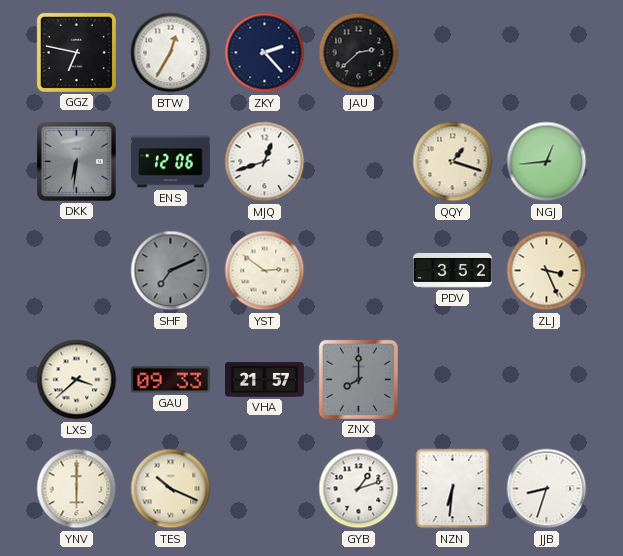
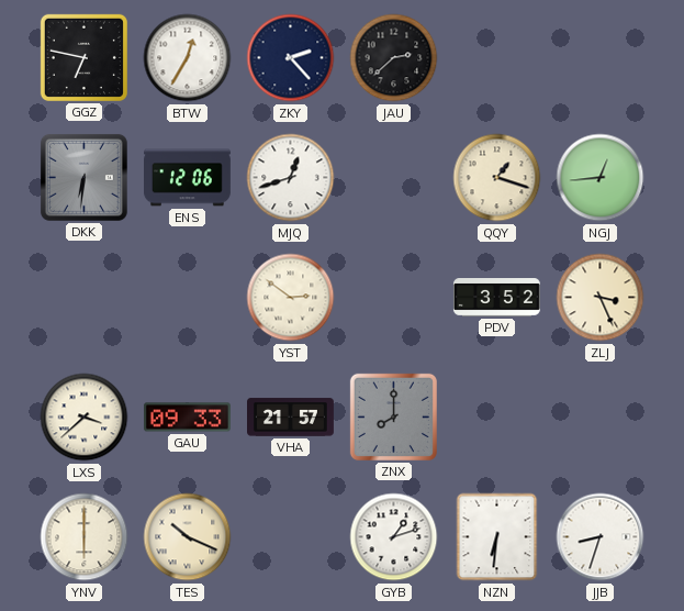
SHF: 7:11 -> none (171, 271)
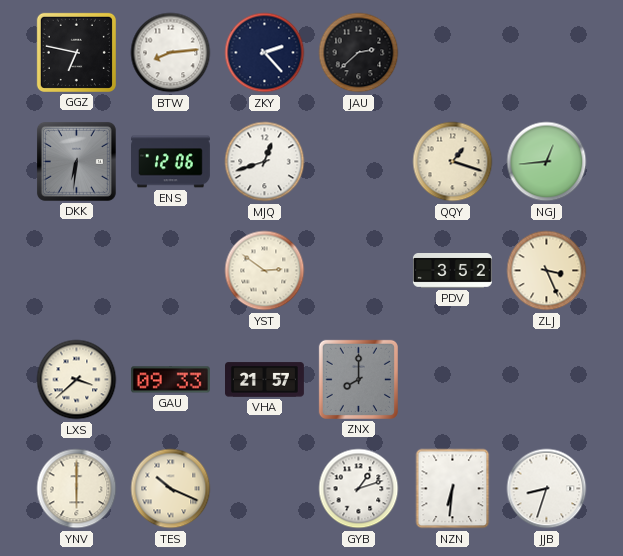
BTW: 12:35 -> 8:14 (171, 53)
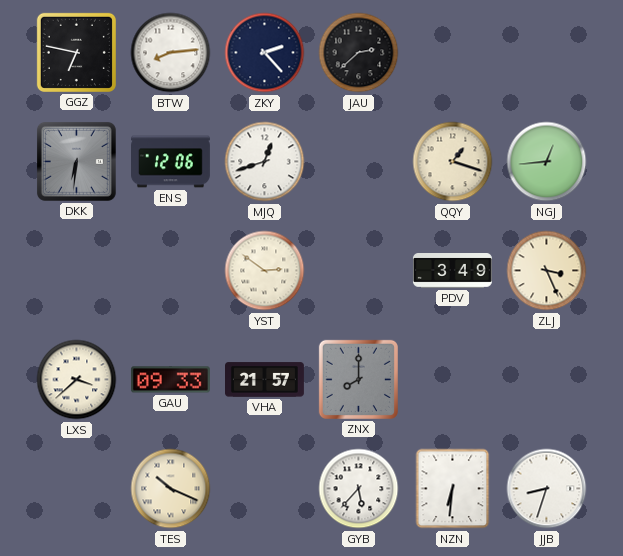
PDV: 3:52 -> 3:49 (452, 271)
YNV: 6:00 -> none (77, 489)
GYB: 1:12 -> 5:37 (359, 489)
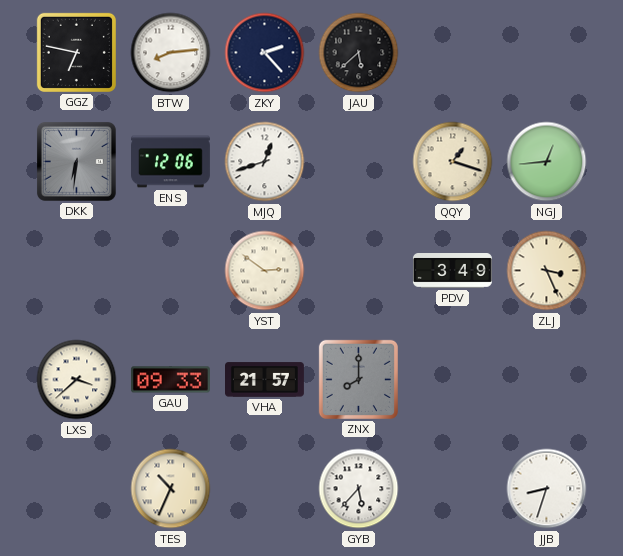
JAU: 2:38 -> 5:38 (359, 53)
TES: 10:19 -> 10:34 (171, 489)
NZN: 6:31 -> none (453, 489)
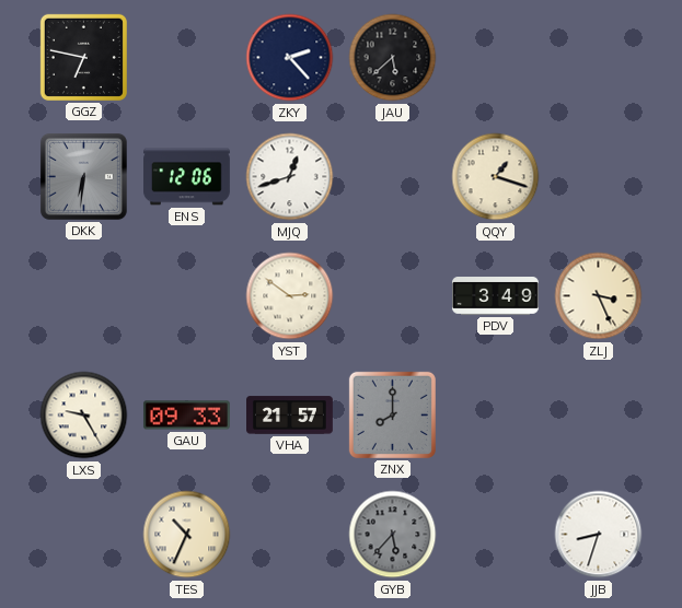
BTW: 8:14 -> none (171, 53)
NGJ: 12:44 -> none (547, 162)
LXS: 3:38 -> 9:25 (84, 416)
GYB dial: white -> grey (393, 535)
